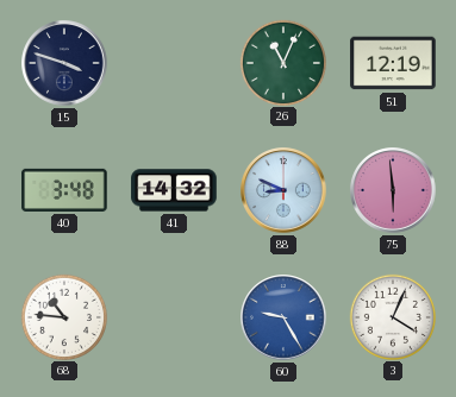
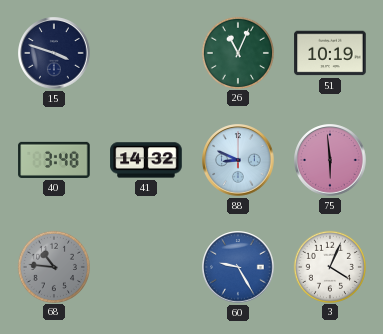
51: 12:19 -> 10:19 (330, 53)
68 dial: white -> grey (53, 266)
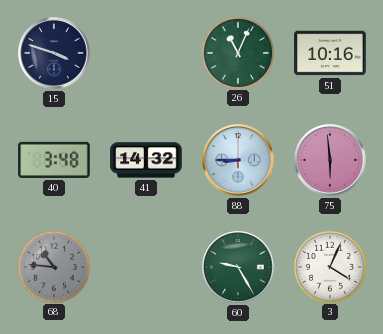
51: 10:19 -> 10:16 (330, 53)
88: 8:49 -> 8:45 (238, 160)
60 dial: blue -> green (238, 267)
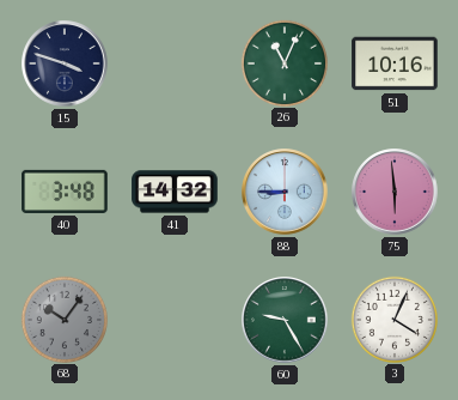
68: 10:46 -> 10:06 (63, 319)
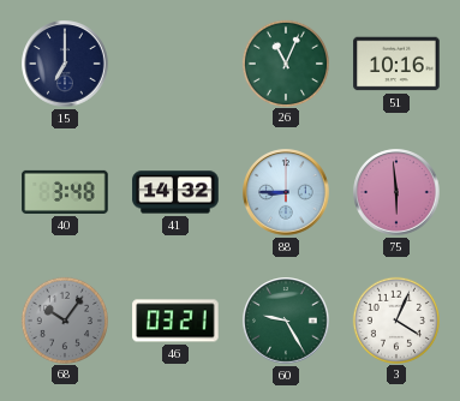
15: 3:48 -> 7:00 (65, 64)
46: none -> 03:21 (175, 321)
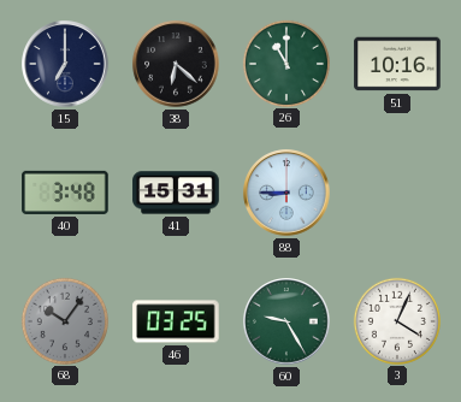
38: none -> 6:22 (176, 64)
26: 11:04 -> 11:00 (285, 63)
41: 14:32 -> 15:31 (176, 193)
75: 5:59 -> none (396, 192)
46: 03:21 -> 03:25 (176, 321)
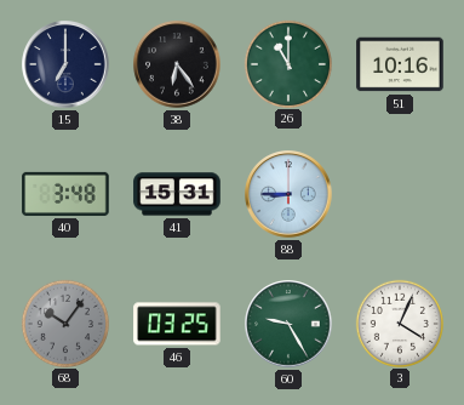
38: 6:22 -> 6:24 (177, 64)
